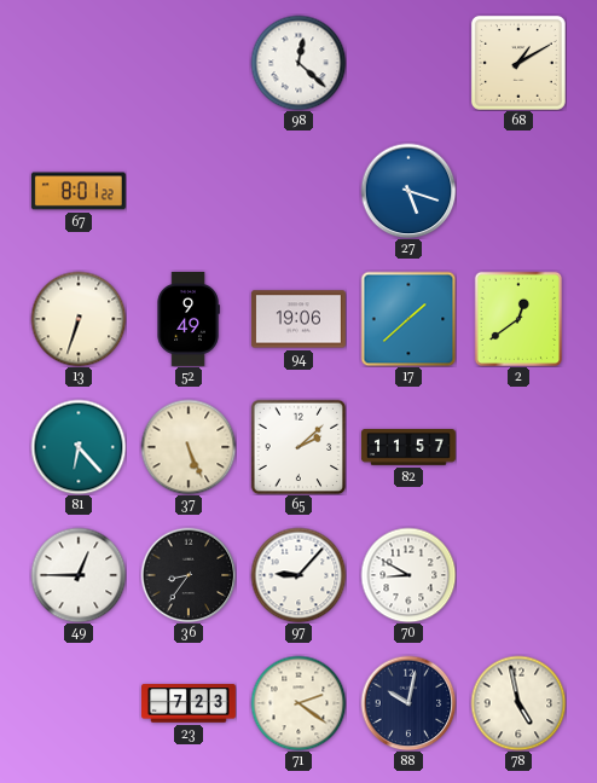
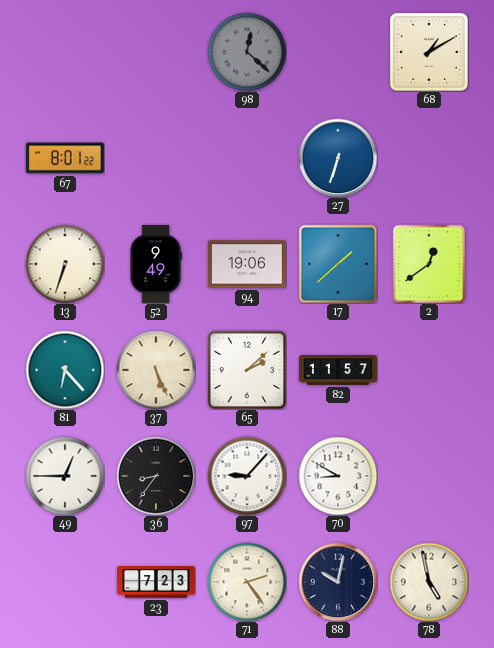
98 dial: white -> grey (247, 52)
27: 5:18 -> 6:33 (338, 158)
71: 2:21 -> 2:24 (247, 582)
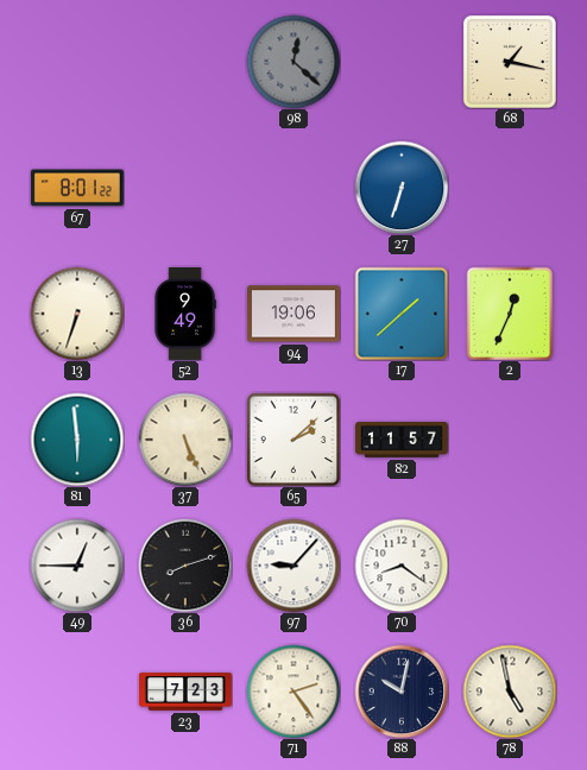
68: 1:10 -> 1:17 (510, 62)
2: 12:39 -> 12:34 (510, 314)
81: 6:23 -> 5:59 (77, 440)
36: 8:36 -> 8:12 (185, 566)
70: 8:50 -> 8:21 (402, 566)
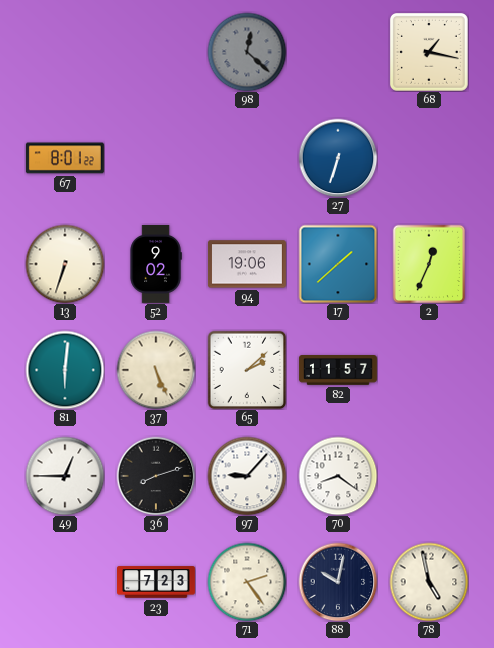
52: 9:49 -> 9:02 (156, 264)
81: 5:59 -> 6:01 (65, 370)
